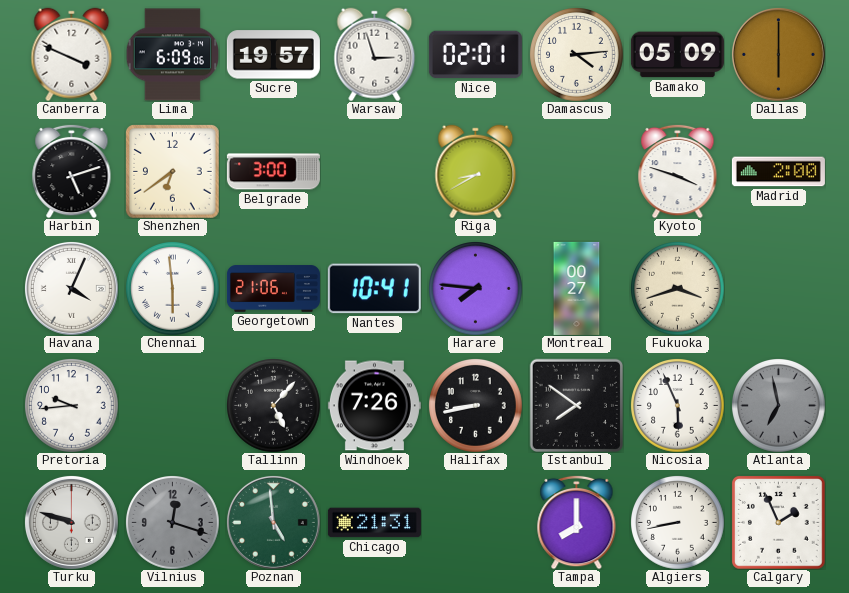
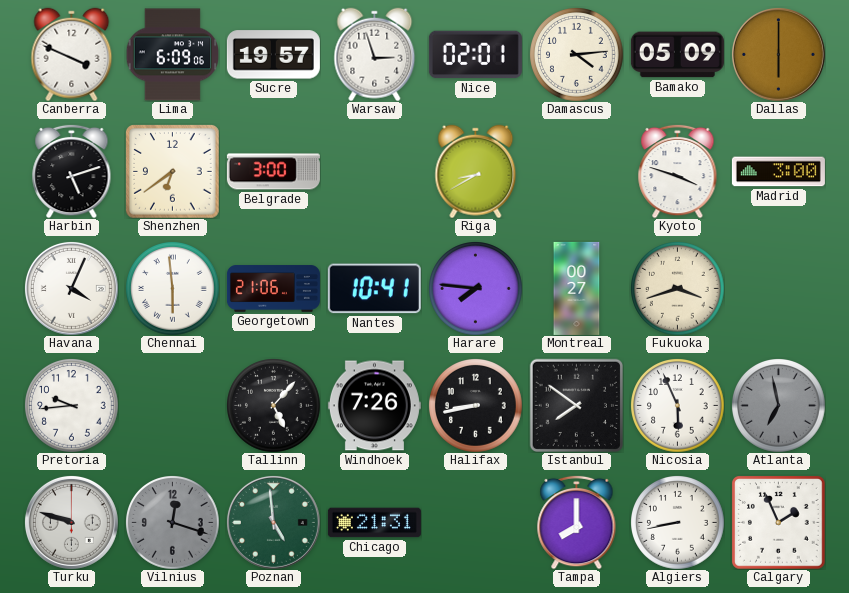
Madrid: 2:00 -> 3:00 (778, 172)
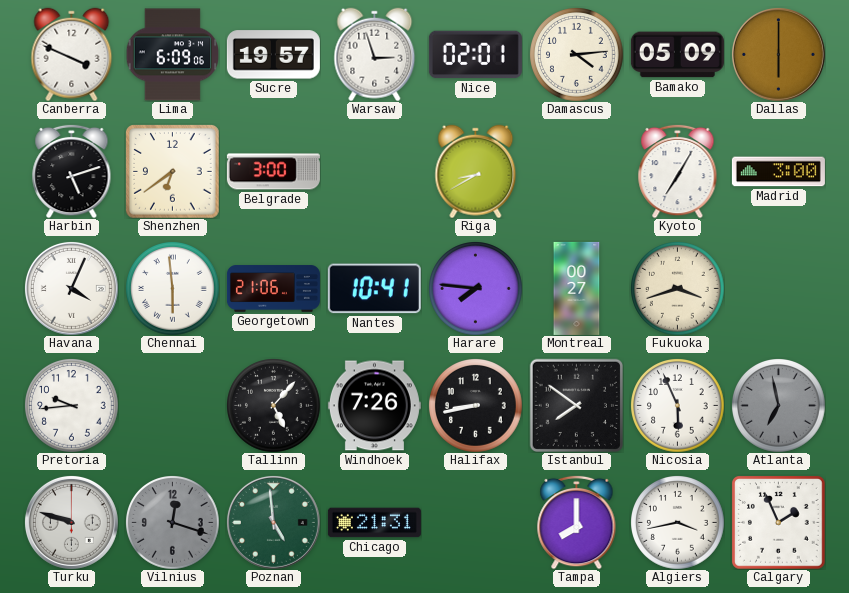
Kyoto: 3:48 -> 7:05 (678, 171)
Algiers: 8:43 -> 3:43 (678, 523)
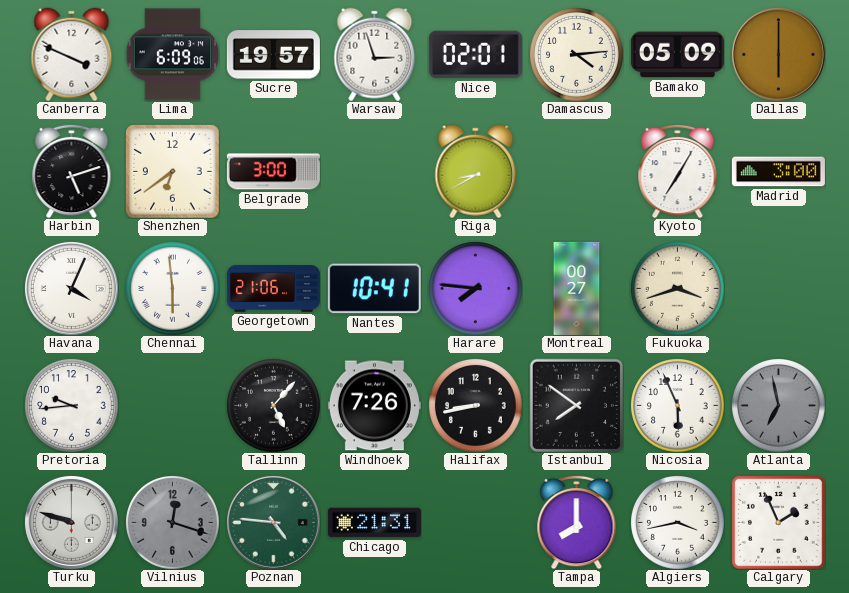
Poznan: 4:59 -> 4:46 (273, 522)
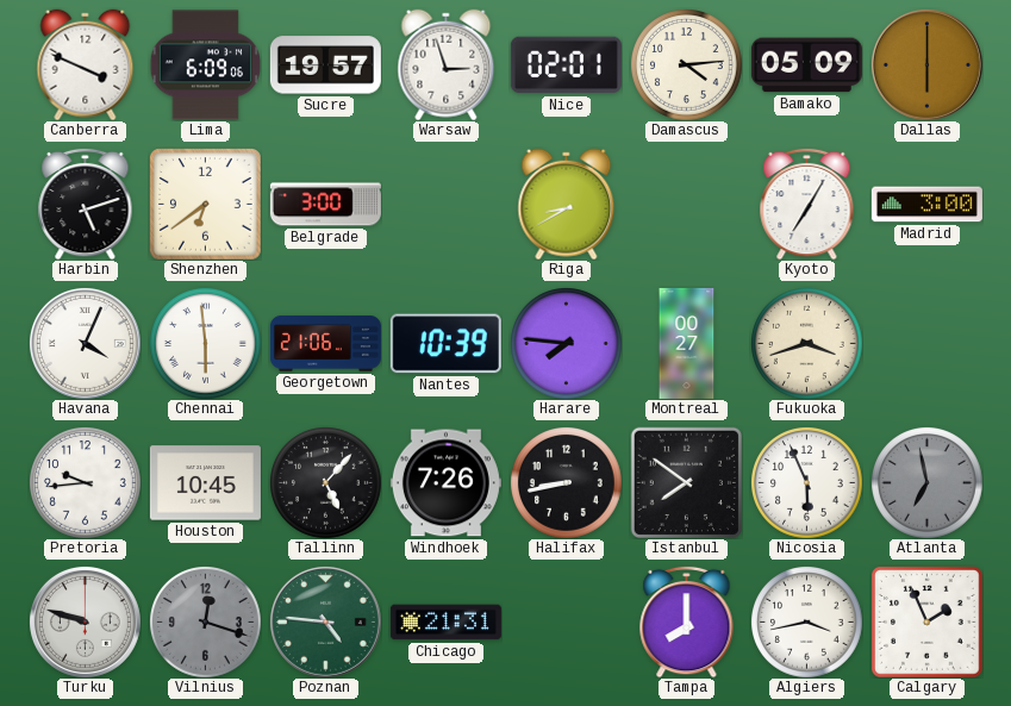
Nantes: 10:41 -> 10:39 (445, 344)
Houston: none -> 10:45 (205, 483)
